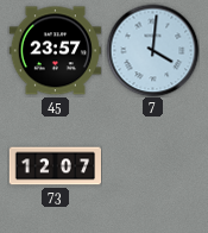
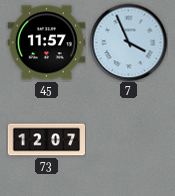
45: 23:57 -> 11:57 (46, 43)
7: 4:01 -> 3:56 (128, 42)
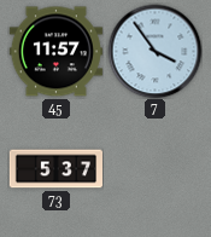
7: 3:56 -> 3:54 (154, 51)
73: 12:07 -> 5:37 (55, 169)
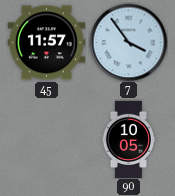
73: 5:37 -> none (55, 169)
90: none -> 10:05 (128, 139)
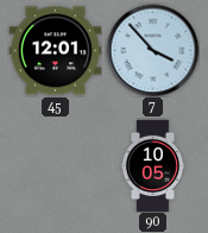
45: 11:57 -> 12:01 (55, 51)
7: 3:54 -> 3:53 (152, 50)
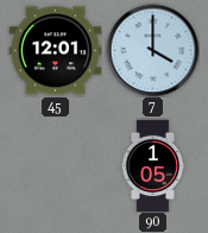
7: 3:53 -> 4:00 (152, 50)
90: 10:05 -> 1:05 (152, 165)
